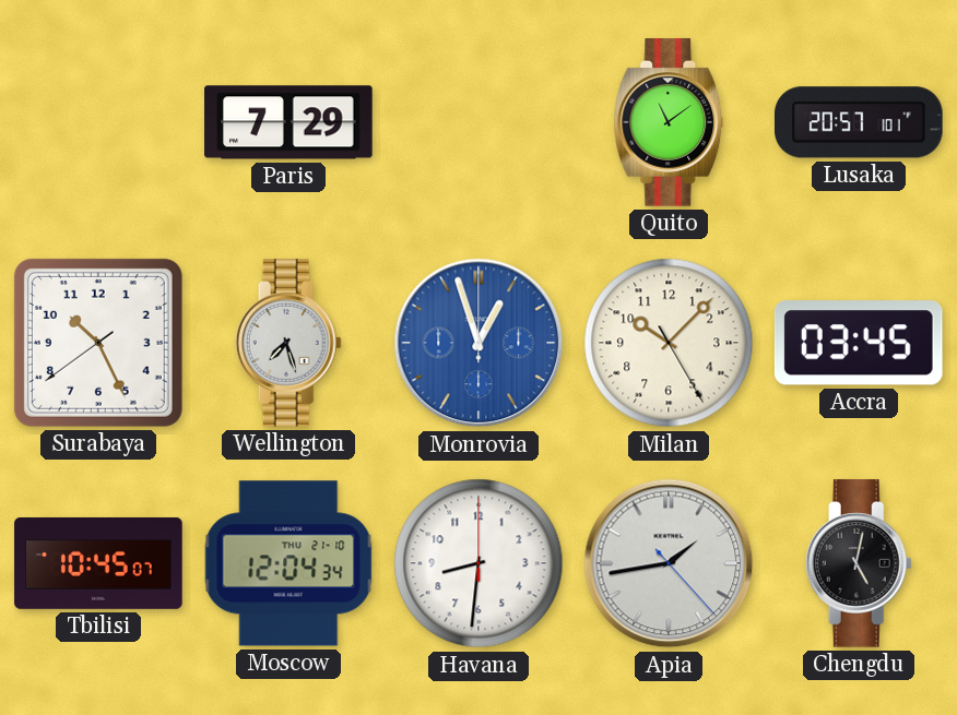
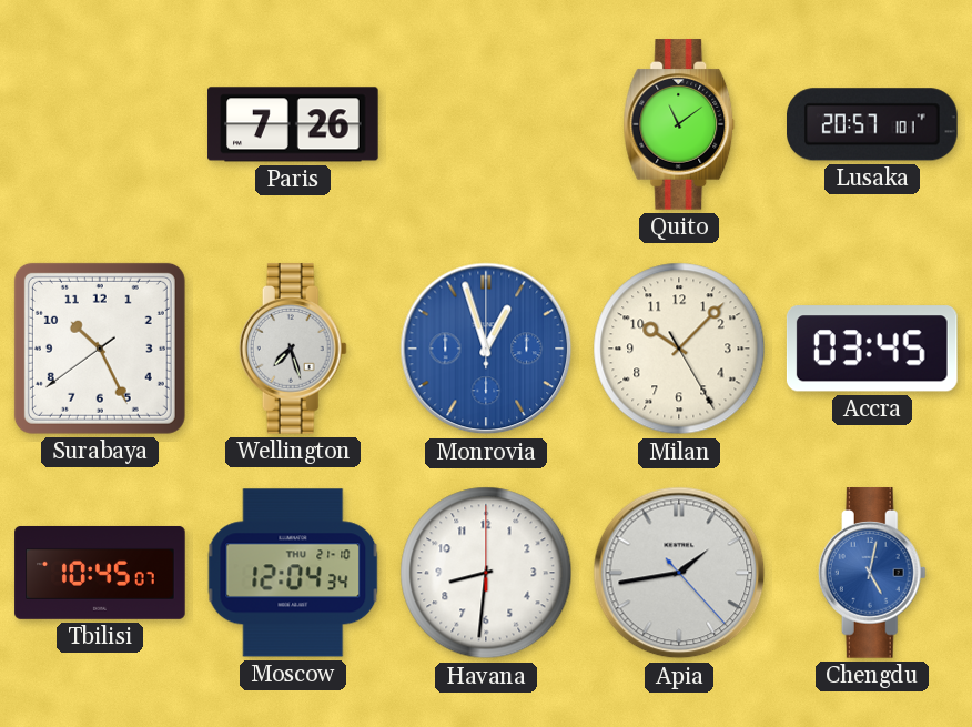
Paris: 7:29 -> 7:26 (293, 124)
Chengdu dial: black -> blue (872, 573)
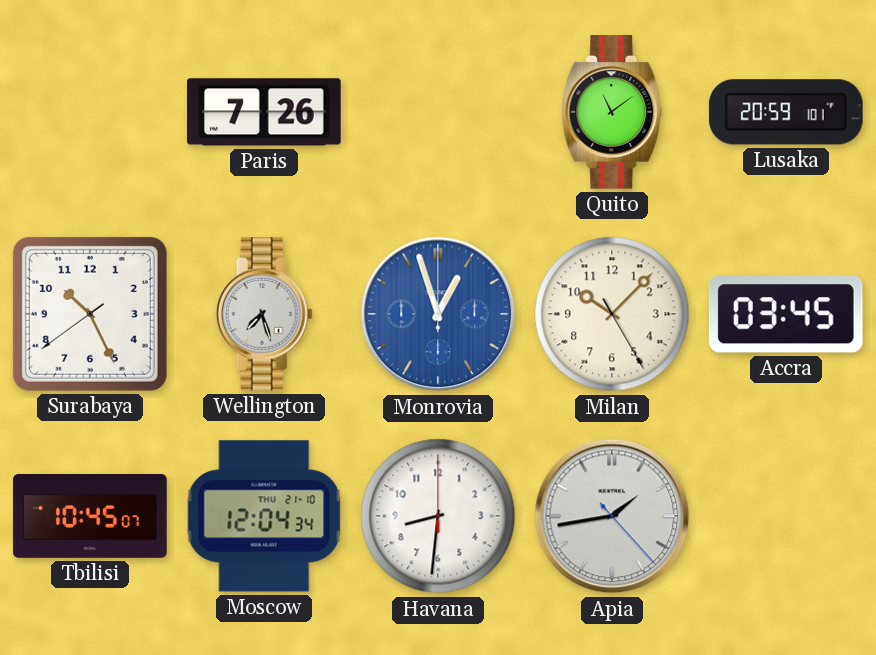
Lusaka: 20:57 -> 20:59 (787, 112)
Chengdu: 5:02 -> none (872, 573)
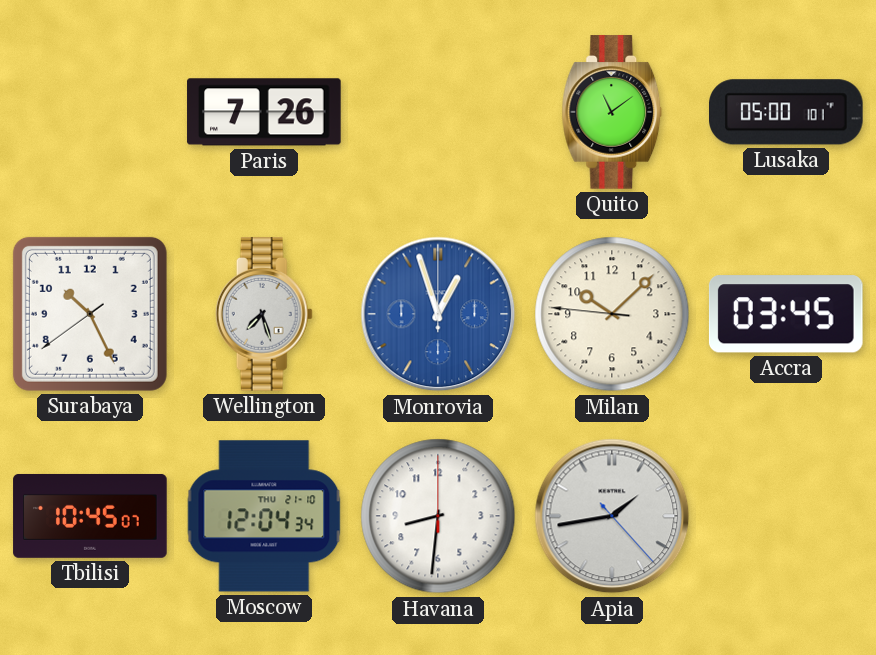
Lusaka: 20:59 -> 05:00 (787, 112)
Milan: 10:07:25 -> 10:07:46 (612, 314)
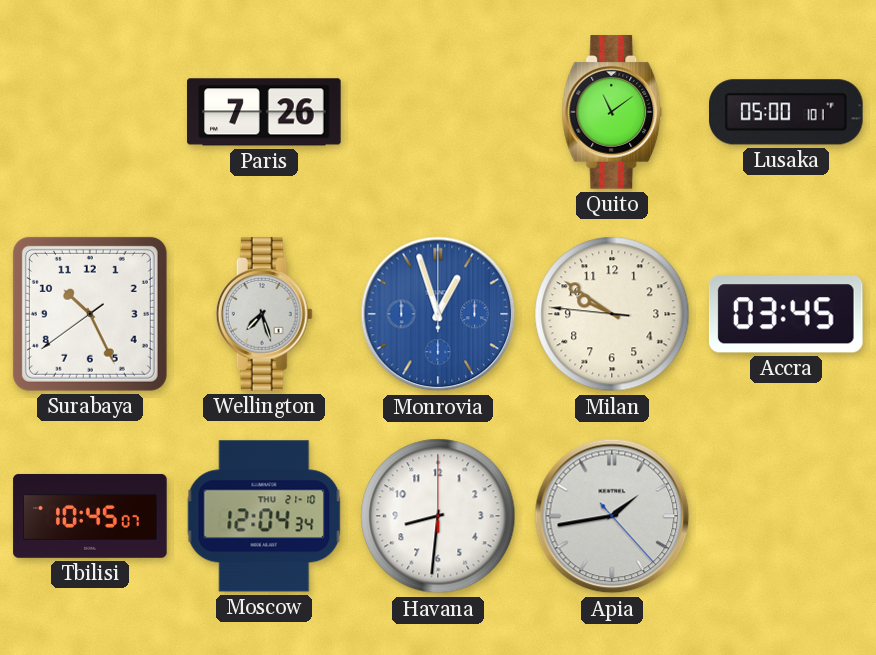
Milan: 10:07 -> 9:50 (612, 314)
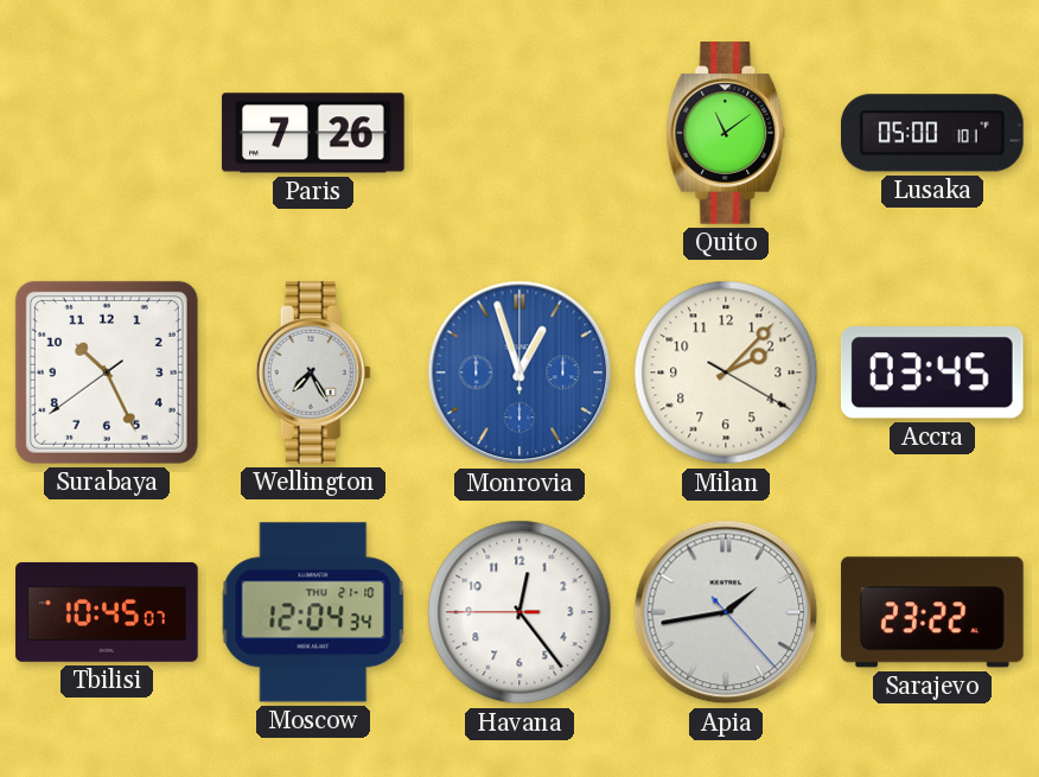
Wellington: 7:27 -> 7:25 (313, 372)
Milan: 9:50 -> 2:07 (726, 372)
Havana: 8:31 -> 12:23 (519, 612)
Sarajevo: none -> 23:22 (932, 612)
